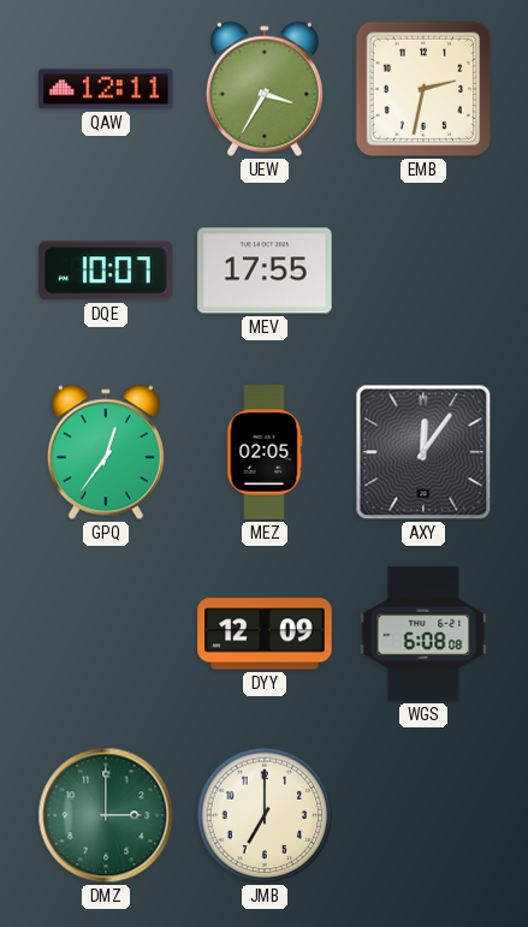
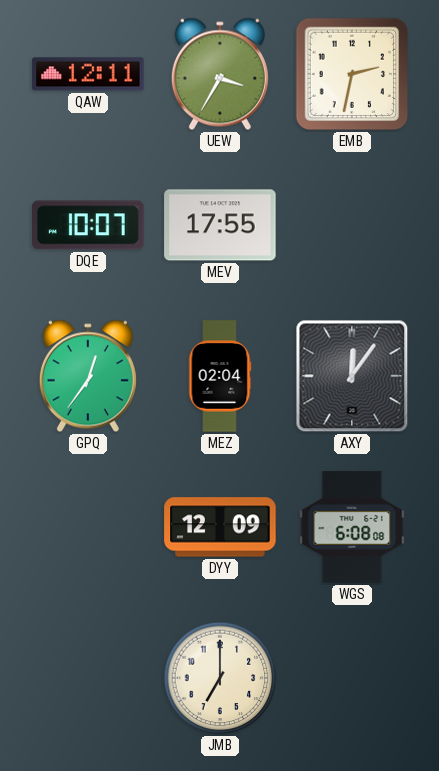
MEZ: 02:05 -> 02:04 (220, 376)
DMZ: 3:00 -> none (106, 815)
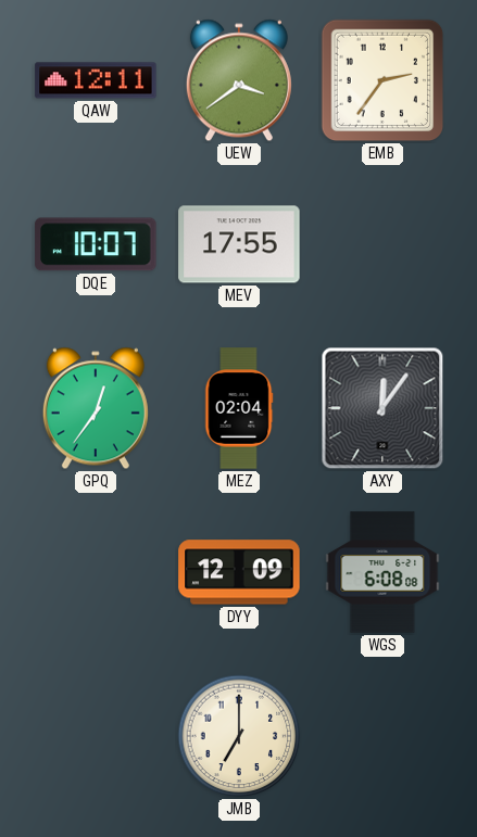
UEW: 3:35 -> 3:39 (239, 80)
EMB: 2:32 -> 2:36 (382, 80)
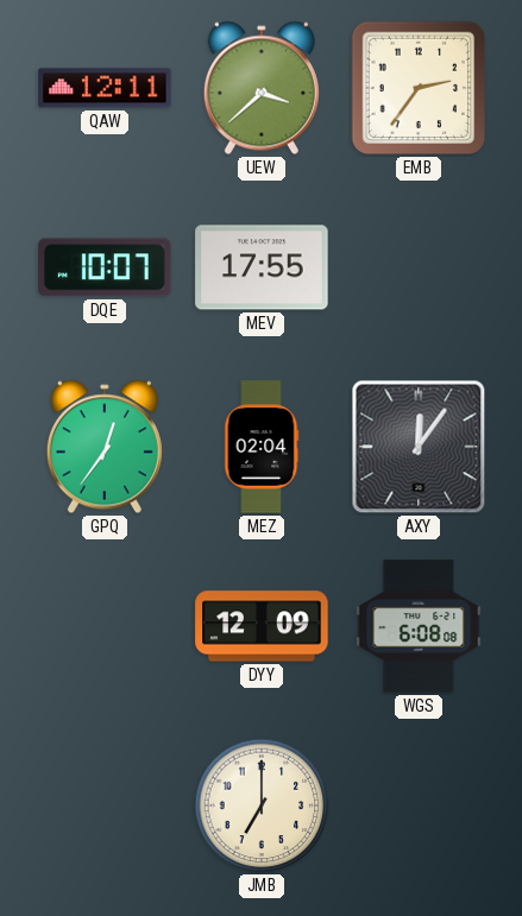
UEW: 3:39 -> 3:38 (262, 88)
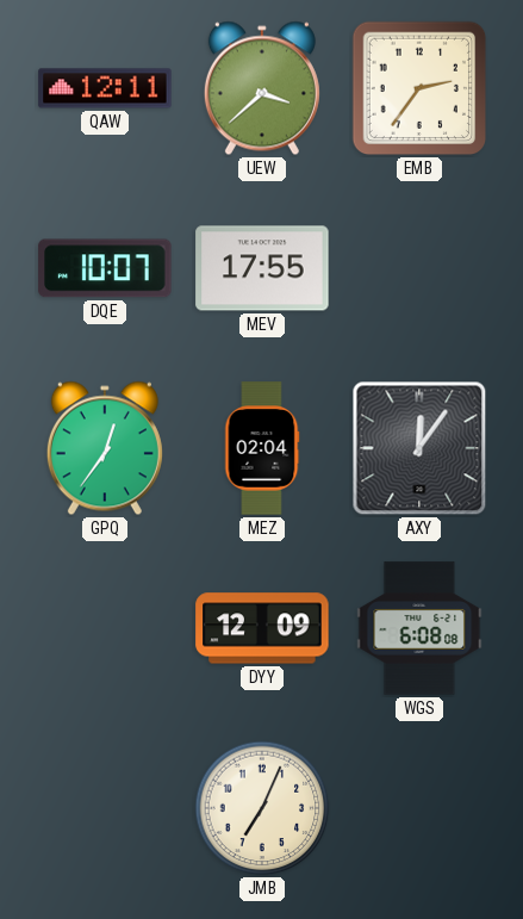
JMB: 7:00 -> 7:04 (262, 808)
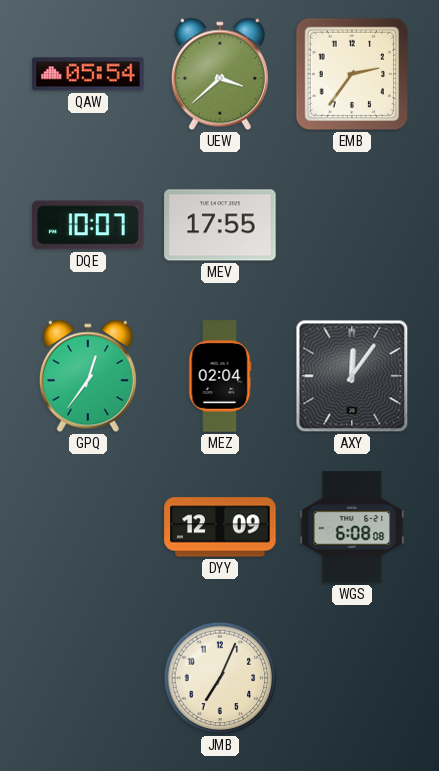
QAW: 12:11 -> 05:54 (88, 74)
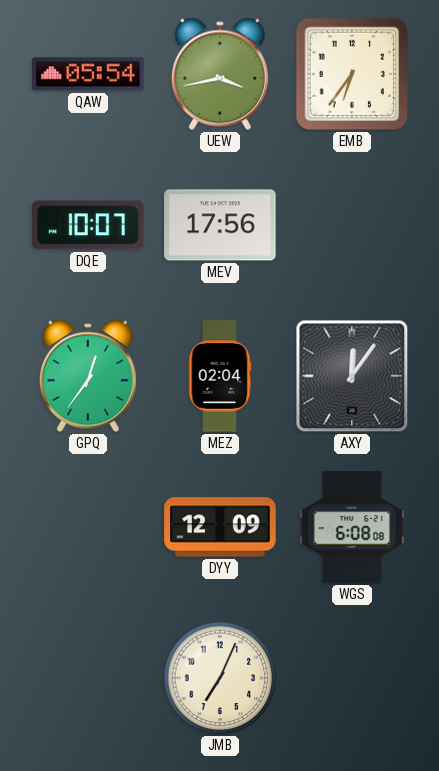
UEW: 3:38 -> 3:43 (220, 74)
EMB: 2:36 -> 6:36 (352, 74)
MEV: 17:55 -> 17:56 (220, 225)
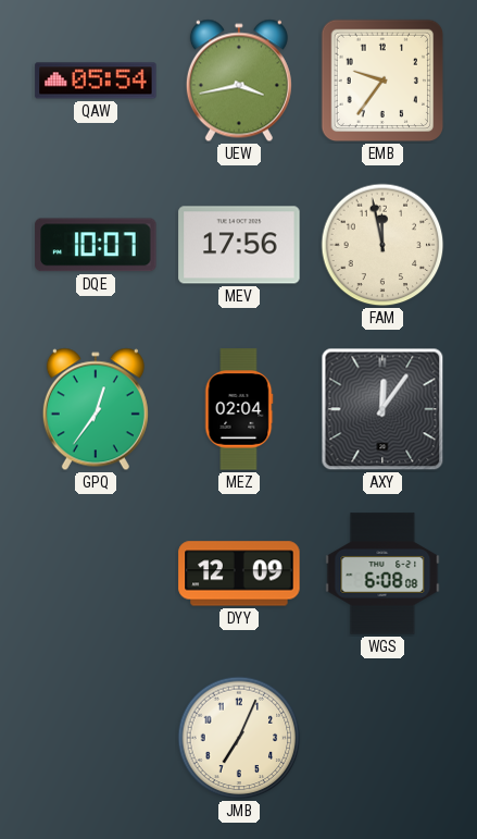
EMB: 6:36 -> 9:36 (382, 81)
FAM: none -> 11:58 (382, 245)
